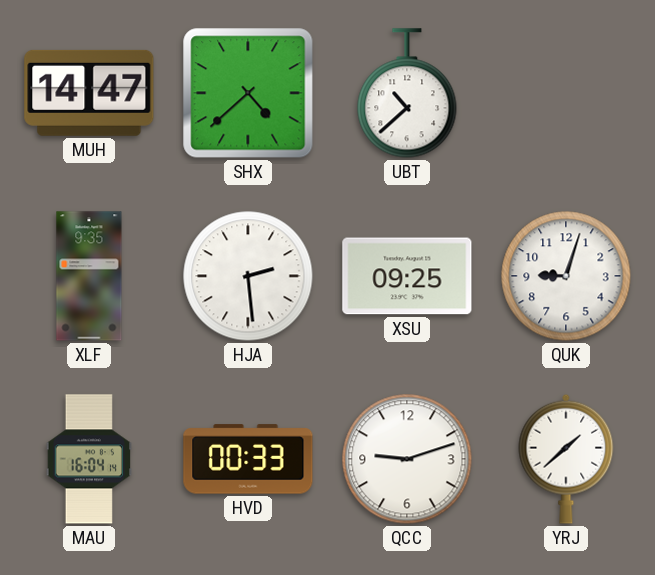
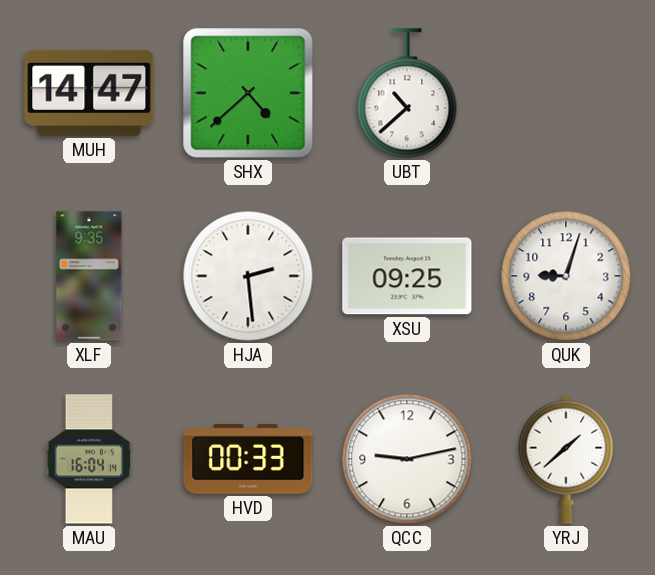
QCC: 9:12 -> 9:13 (407, 459)
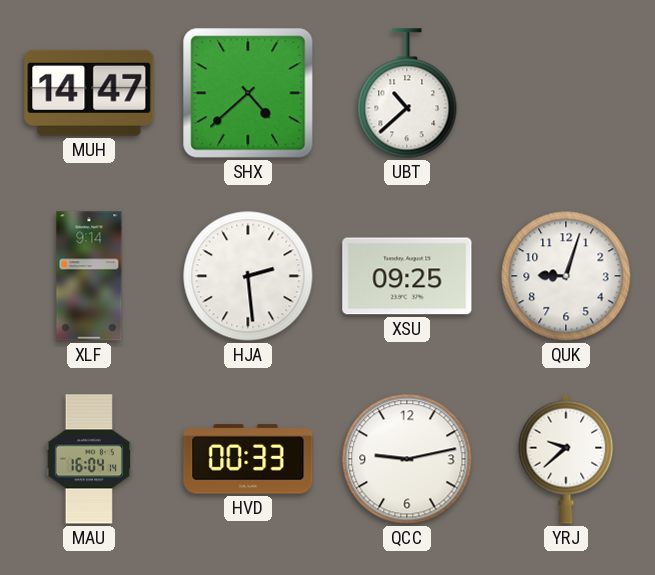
XLF: 9:35 -> 9:14 (89, 276)
YRJ: 1:38 -> 9:38 (566, 459)
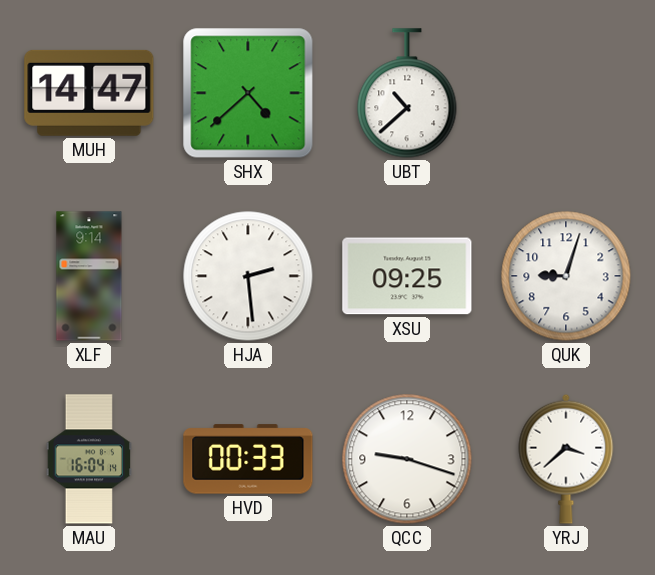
QCC: 9:13 -> 9:18 (407, 459)
YRJ: 9:38 -> 3:38 (566, 459)
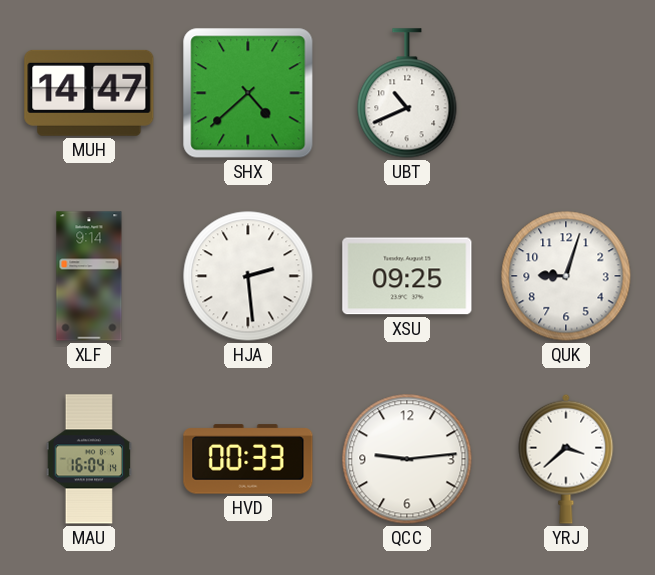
UBT: 10:38 -> 10:41 (407, 93)
QCC: 9:18 -> 9:14 (407, 459)
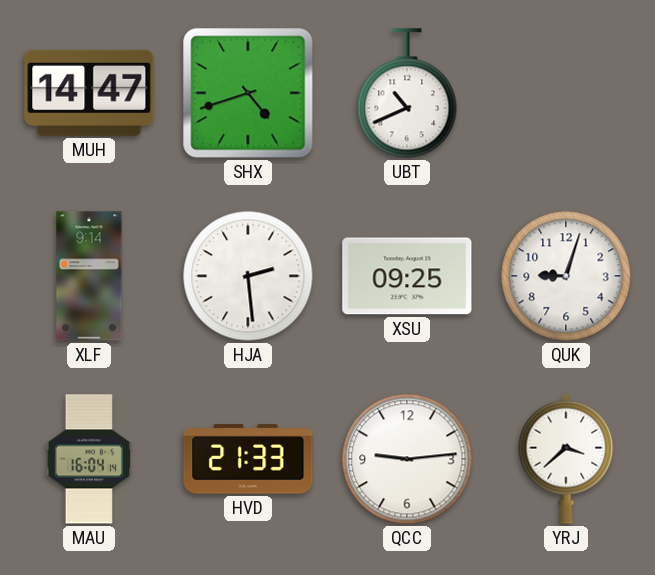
SHX: 4:38 -> 4:42 (248, 93)
HVD: 00:33 -> 21:33 (248, 459)
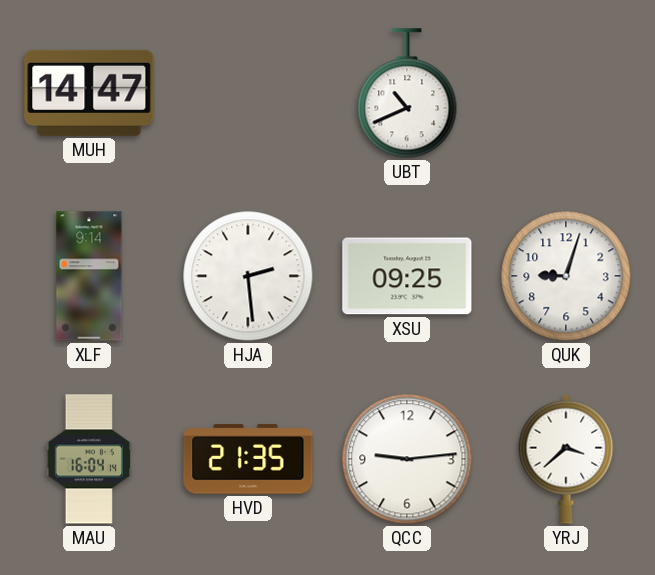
SHX: 4:42 -> none (248, 93)
HVD: 21:33 -> 21:35 (248, 459)
